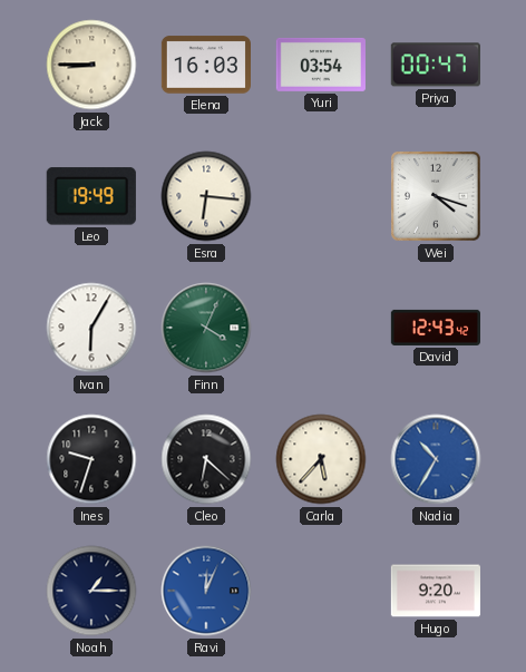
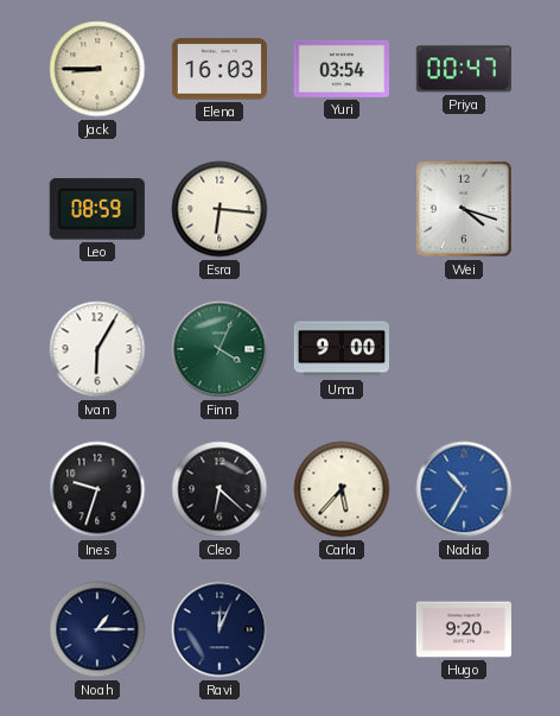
Leo: 19:49 -> 08:59 (97, 209)
Uma: none -> 9:00 (341, 349)
David: 12:43 -> none (435, 328)
Ravi dial: blue -> navy (219, 629)
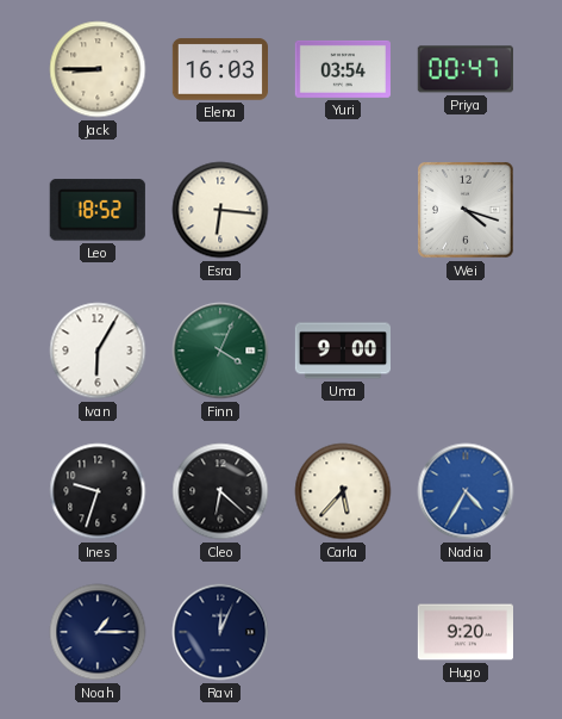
Leo: 08:59 -> 18:52 (98, 210)
Nadia: 10:35 -> 4:35 (466, 491)
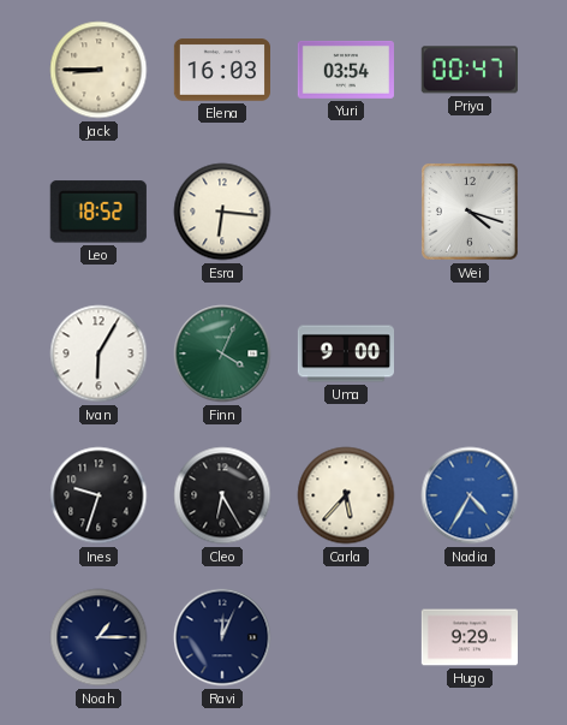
Cleo: 6:22 -> 6:25 (222, 495)
Hugo: 9:20 -> 9:29 (468, 637)
